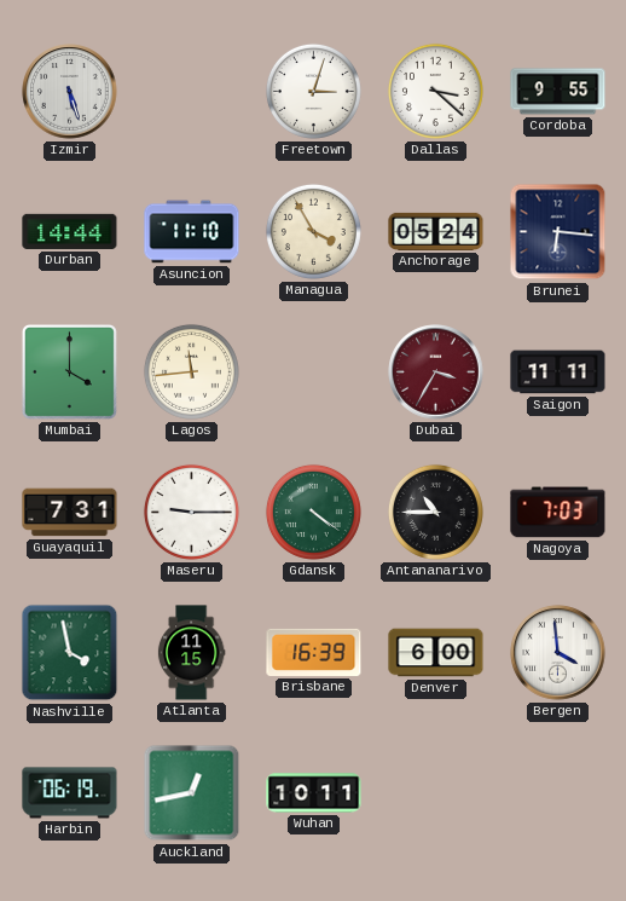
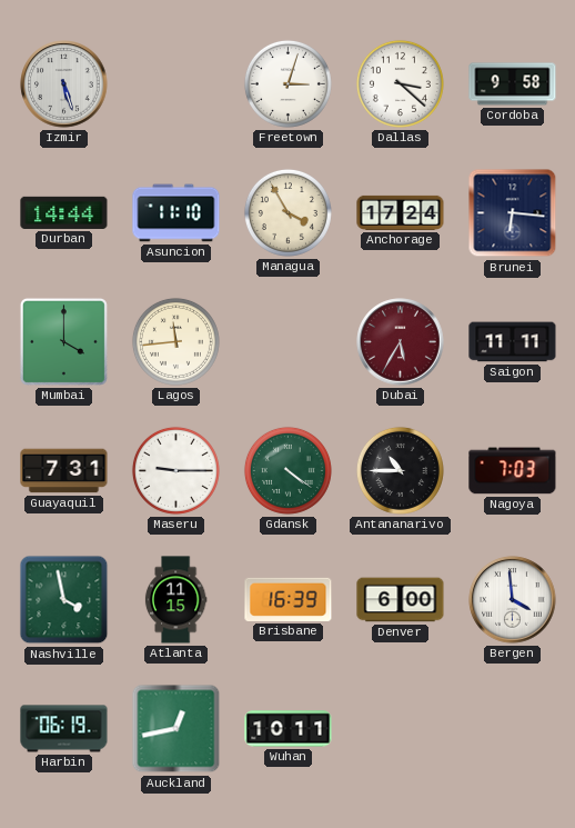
Cordoba: 9:55 -> 9:58 (513, 84)
Anchorage: 05:24 -> 17:24 (401, 212)
Dubai: 3:35 -> 5:35 (401, 342)
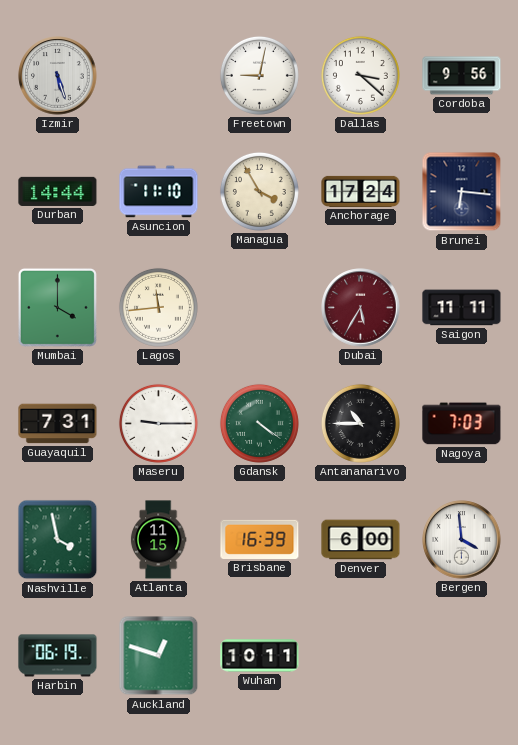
Freetown: 3:03 -> 9:02 (259, 75)
Cordoba: 9:58 -> 9:56 (462, 76)
Auckland: 12:43 -> 12:48 (159, 656)
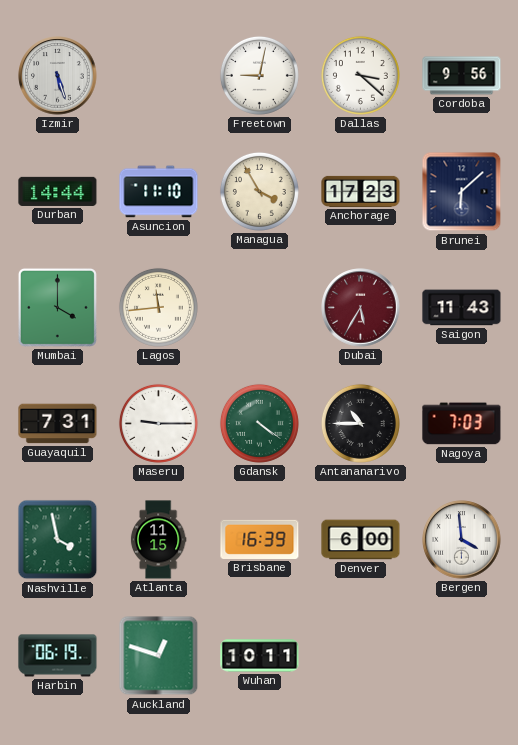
Anchorage: 17:24 -> 17:23 (361, 191)
Brunei: 6:16 -> 6:08 (462, 192)
Saigon: 11:11 -> 11:43 (462, 308)
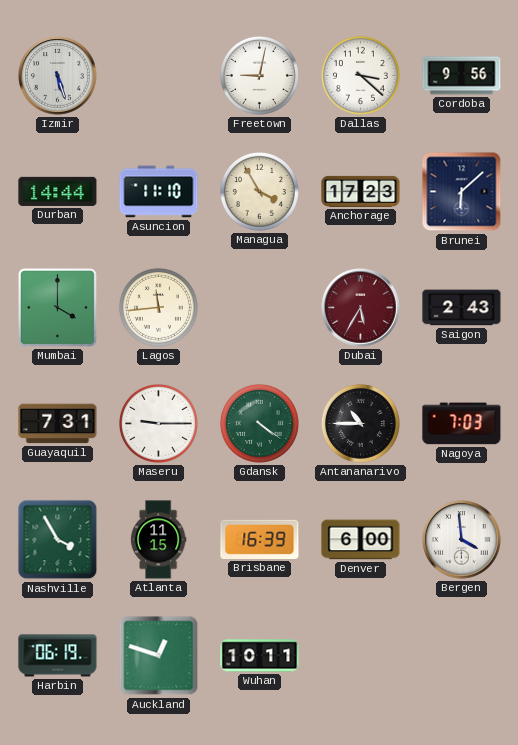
Saigon: 11:43 -> 2:43 (462, 308)
Nashville: 3:58 -> 3:55 (58, 540)
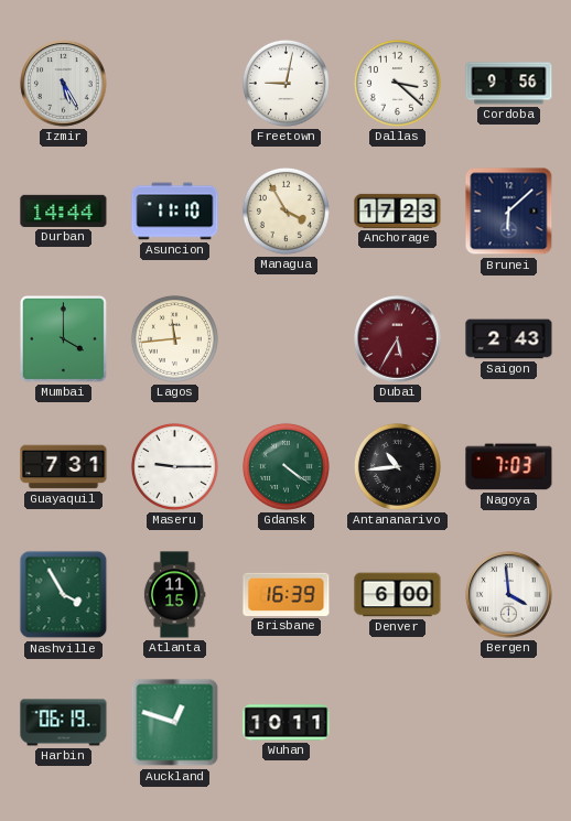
Izmir: 5:27 -> 5:25 (64, 84)
Antananarivo: 10:45 -> 10:44 (397, 466)
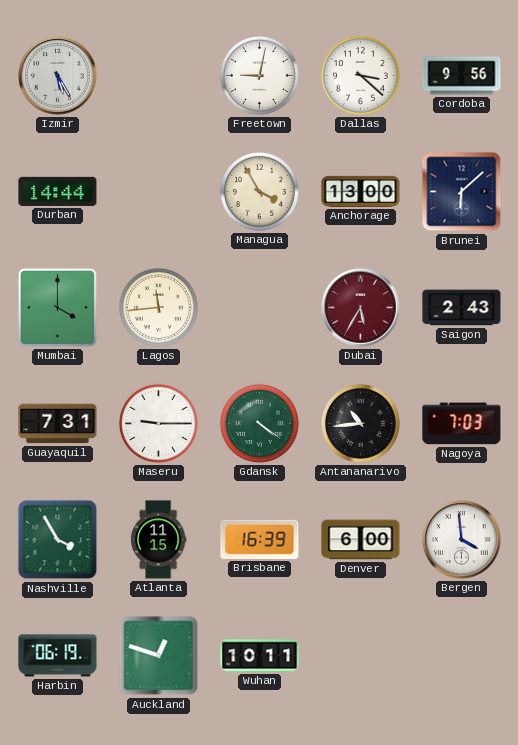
Asuncion: 11:10 -> none (175, 212)
Anchorage: 17:23 -> 13:00 (361, 191)
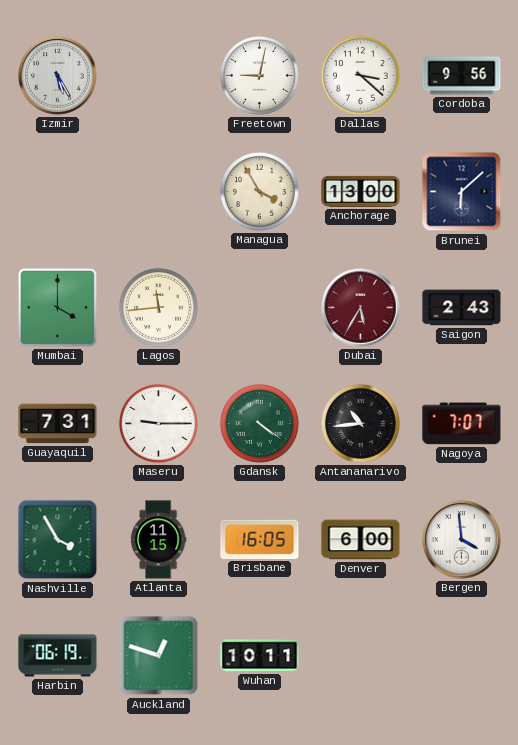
Durban: 14:44 -> none (58, 191)
Nagoya: 7:03 -> 7:07 (462, 424)
Brisbane: 16:39 -> 16:05 (260, 539)
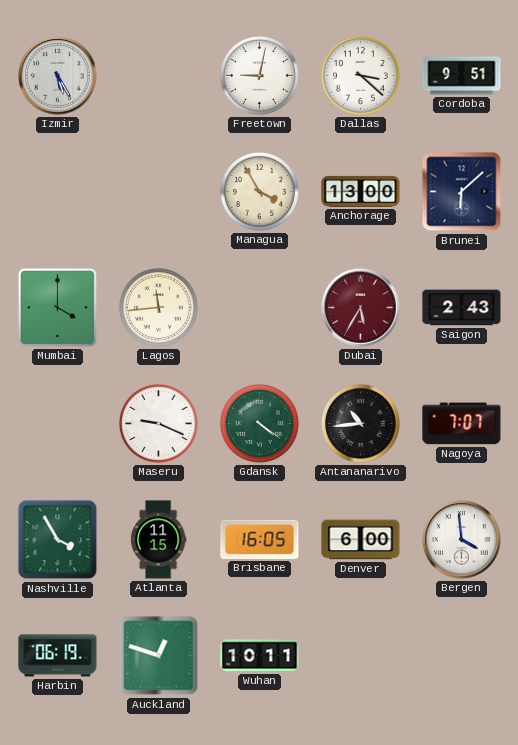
Cordoba: 9:56 -> 9:51 (462, 76)
Guayaquil: 7:31 -> none (58, 424)
Maseru: 9:15 -> 9:19 (158, 423)
